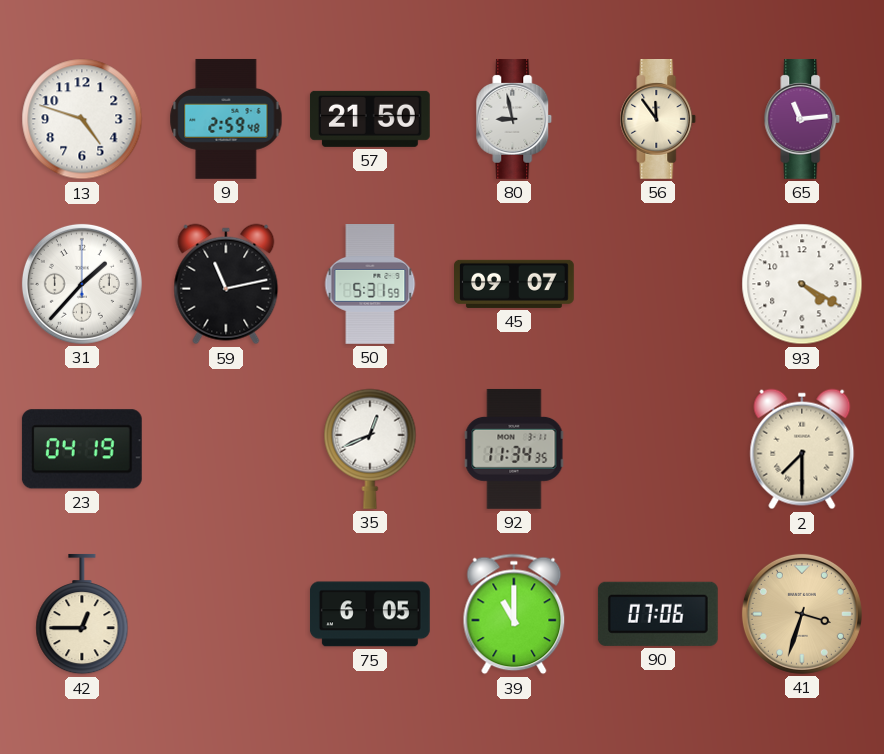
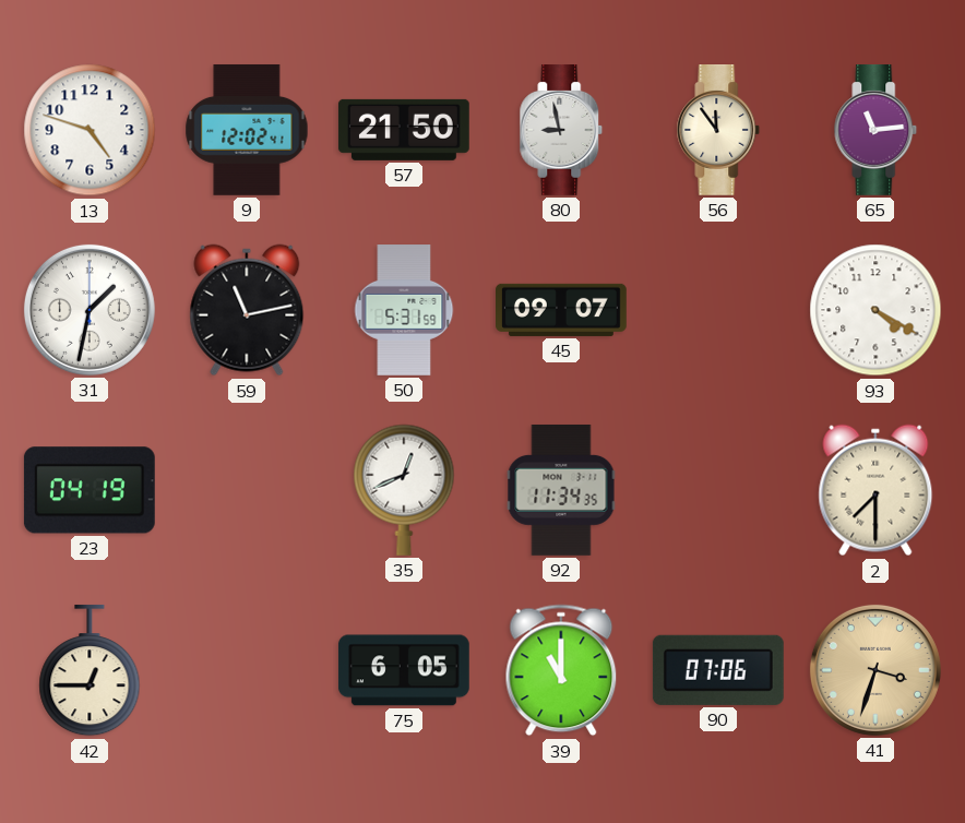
9: 2:59 -> 12:02 (247, 130)
31: 1:37 -> 1:32 (90, 310)
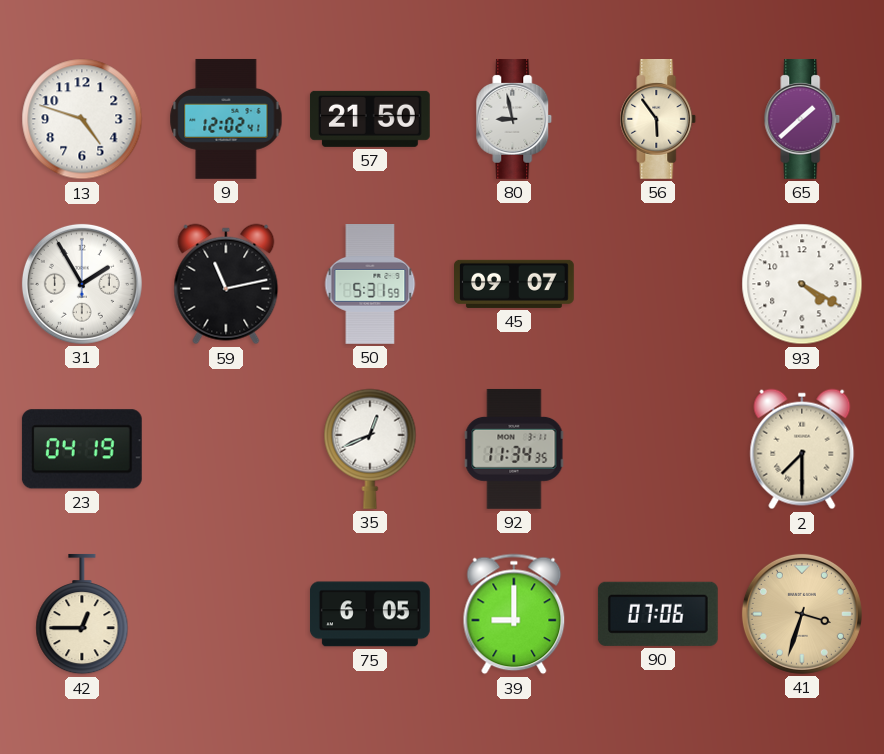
56: 11:54 -> 5:54 (658, 120)
65: 11:14 -> 1:38 (802, 120)
31: 1:32 -> 1:55 (82, 284)
39: 11:00 -> 9:00 (514, 614)
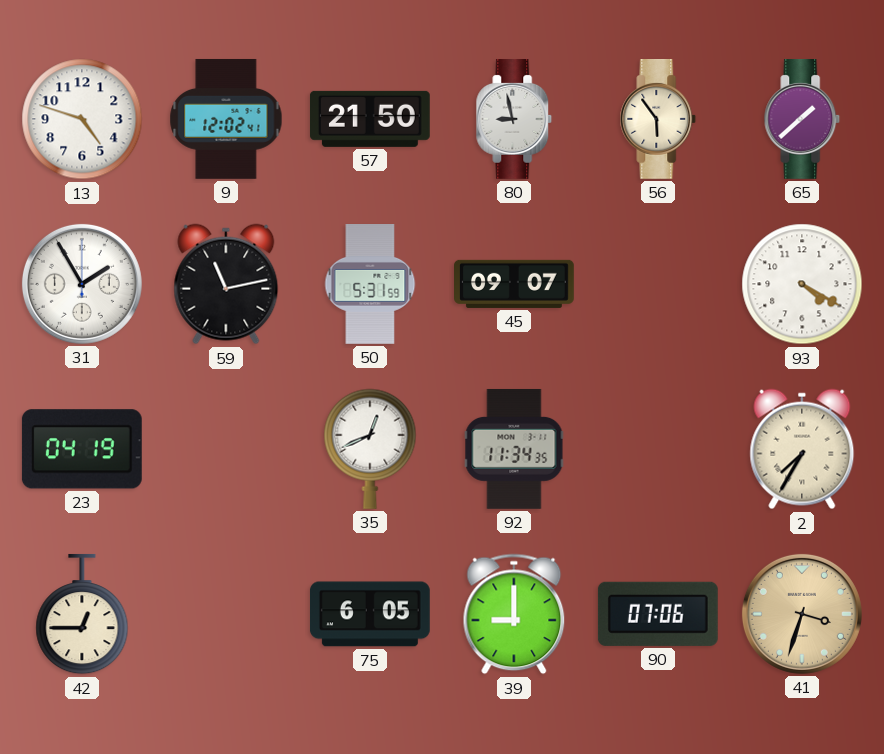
2: 7:30 -> 7:35 (802, 449)
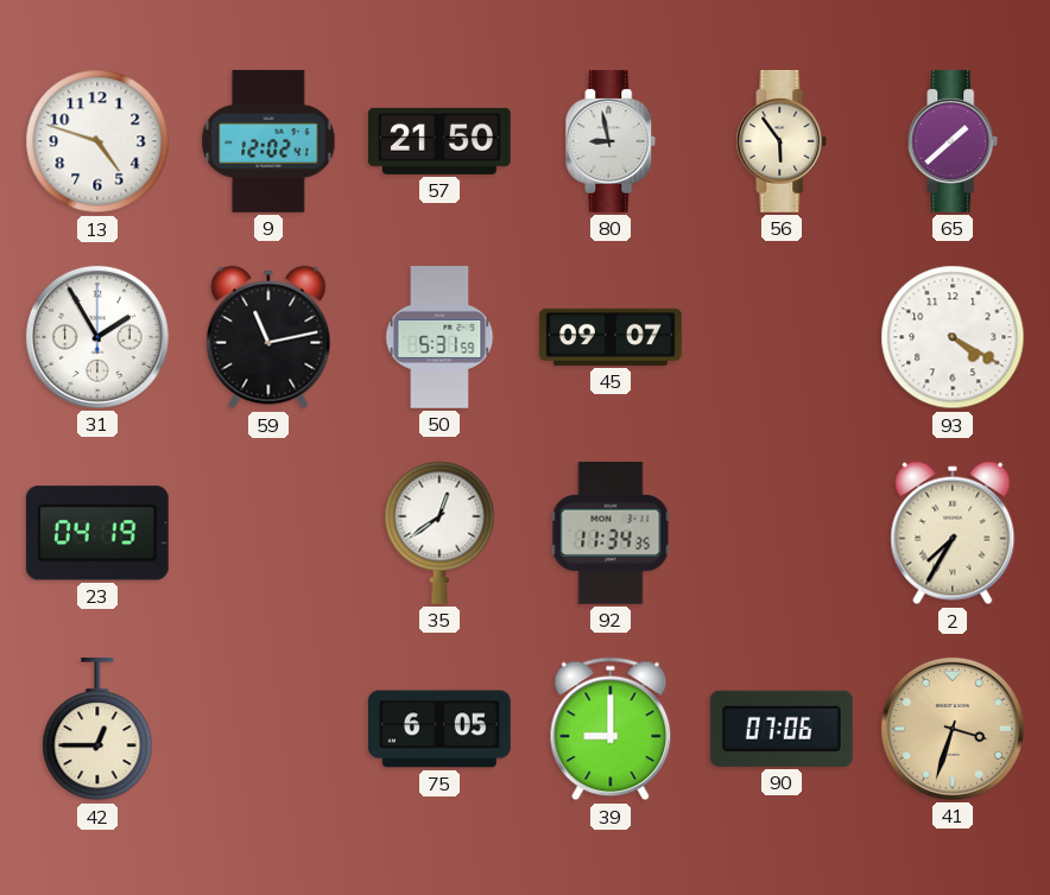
35: 12:41 -> 12:39 (439, 533)
